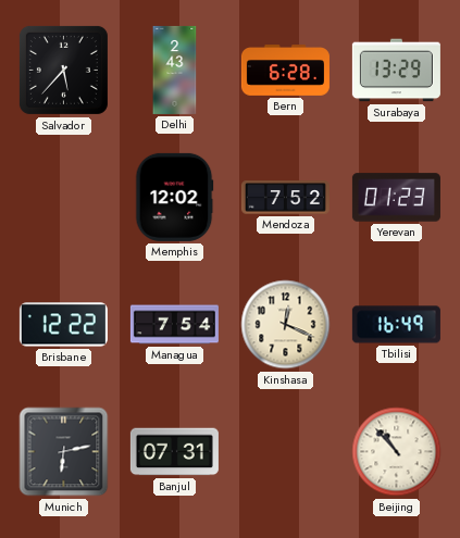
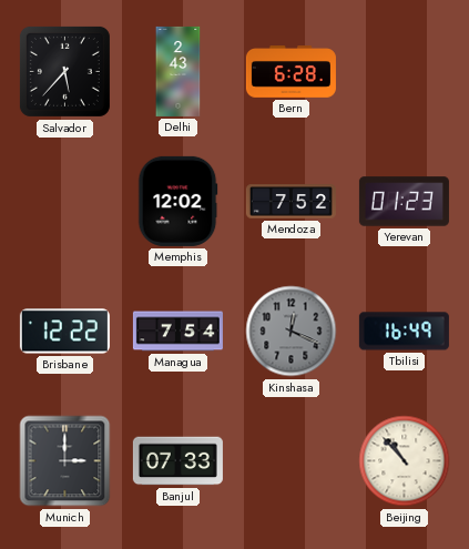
Surabaya: 13:29 -> none (396, 71)
Kinshasa dial: cream -> grey (292, 332)
Munich: 6:13 -> 3:00 (65, 461)
Banjul: 07:31 -> 07:33 (177, 461)
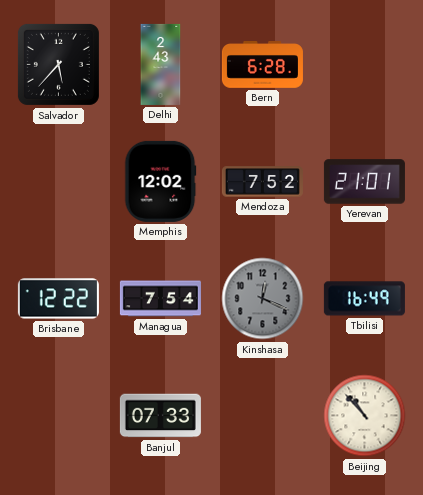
Yerevan: 01:23 -> 21:01 (364, 182)
Munich: 3:00 -> none (65, 461)
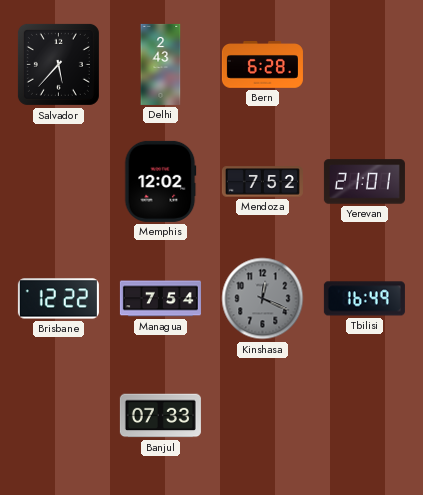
Beijing: 10:53 -> none (365, 416)
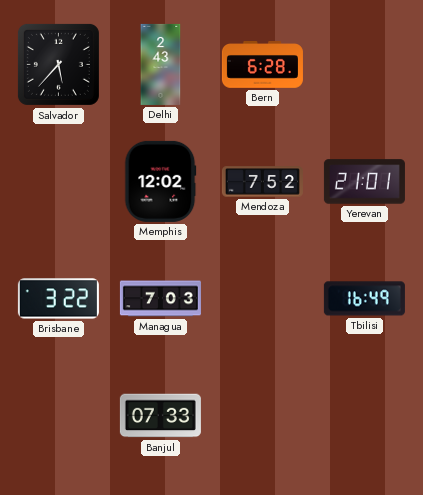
Brisbane: 12:22 -> 3:22 (58, 299)
Managua: 7:54 -> 7:03 (160, 299)
Kinshasa: 12:19 -> none (263, 299)
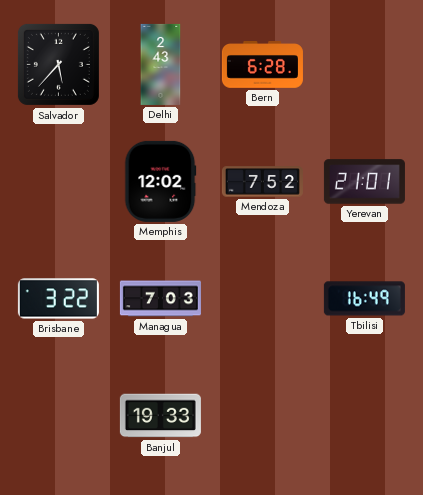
Banjul: 07:33 -> 19:33 (160, 416)
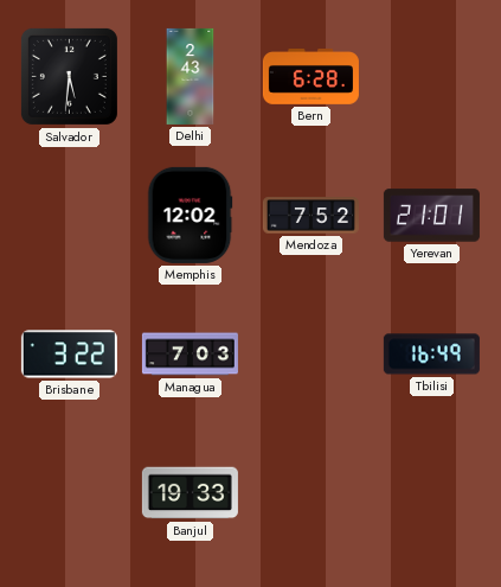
Salvador: 5:37 -> 5:31 (69, 76)
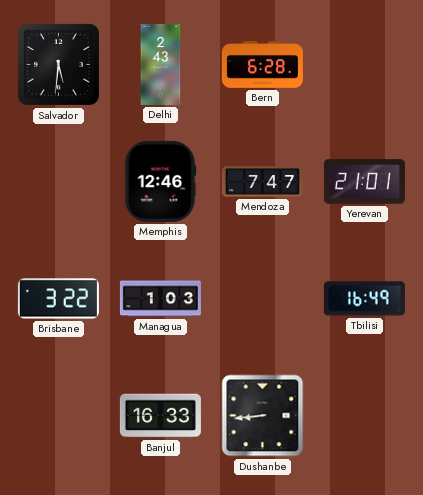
Memphis: 12:02 -> 12:46 (160, 181)
Mendoza: 7:52 -> 7:47 (262, 182)
Managua: 7:03 -> 1:03 (160, 299)
Banjul: 19:33 -> 16:33 (160, 416)
Dushanbe: none -> 8:44 (263, 416)
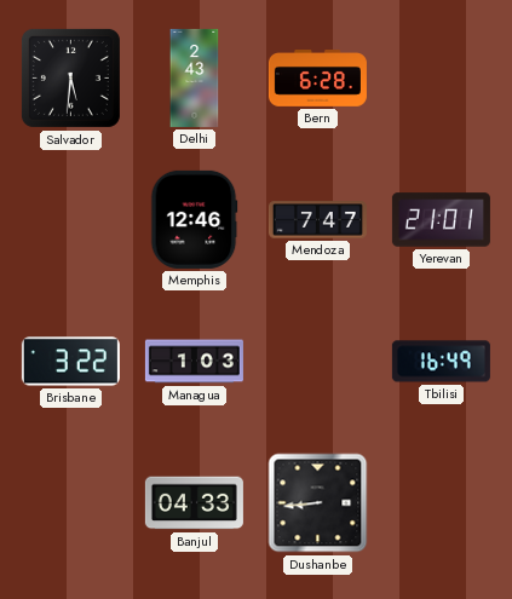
Banjul: 16:33 -> 04:33 (194, 503)
